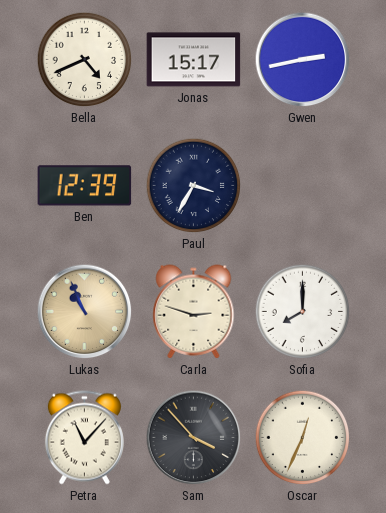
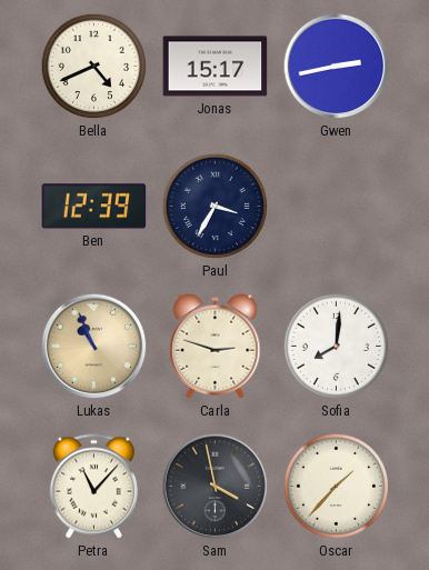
Sofia: 8:00 -> 8:01 (337, 347)
Sam: 3:53 -> 3:58 (216, 487)
Oscar: 12:34 -> 1:37 (337, 487)
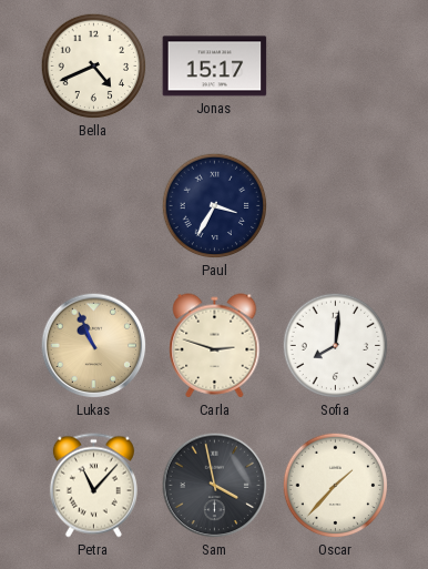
Gwen: 2:43 -> none (337, 67)
Ben: 12:39 -> none (94, 207)
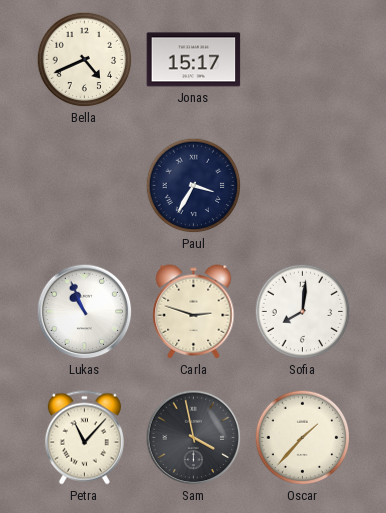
Lukas dial: champagne -> white (85, 312)
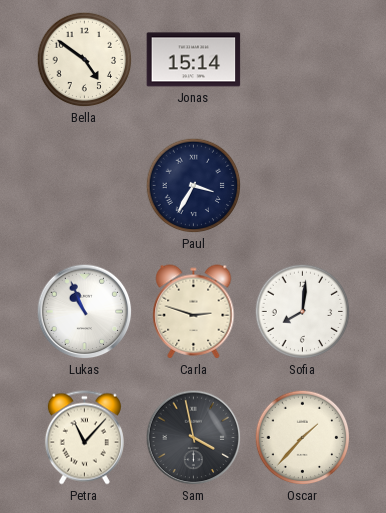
Bella: 4:41 -> 4:51 (85, 60)
Jonas: 15:17 -> 15:14 (194, 60)
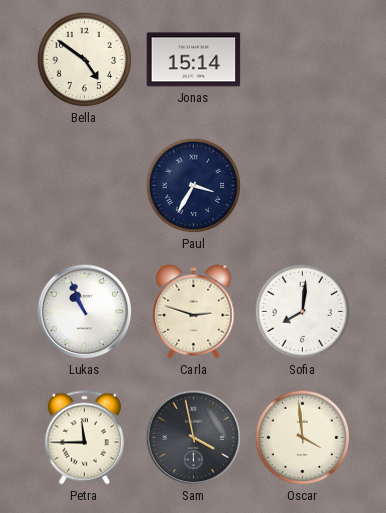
Petra: 11:07 -> 11:45 (84, 438)
Oscar: 1:37 -> 3:59 (303, 438)
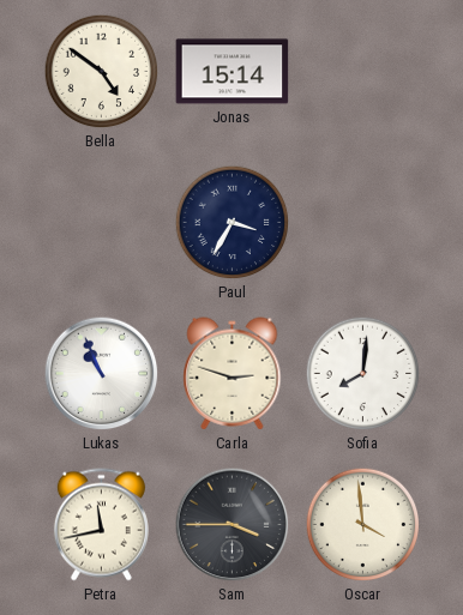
Petra: 11:45 -> 11:43 (101, 525)
Sam: 3:58 -> 3:45 (233, 525)
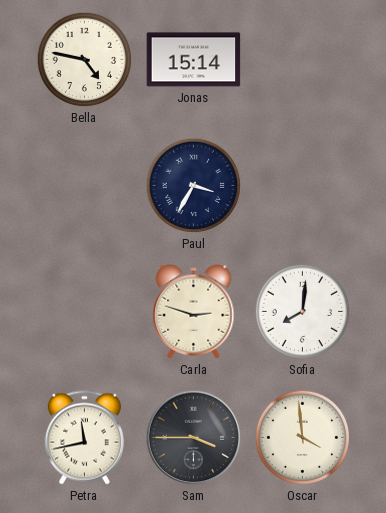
Bella: 4:51 -> 4:47 (85, 60)
Lukas: 10:56 -> none (102, 374)
